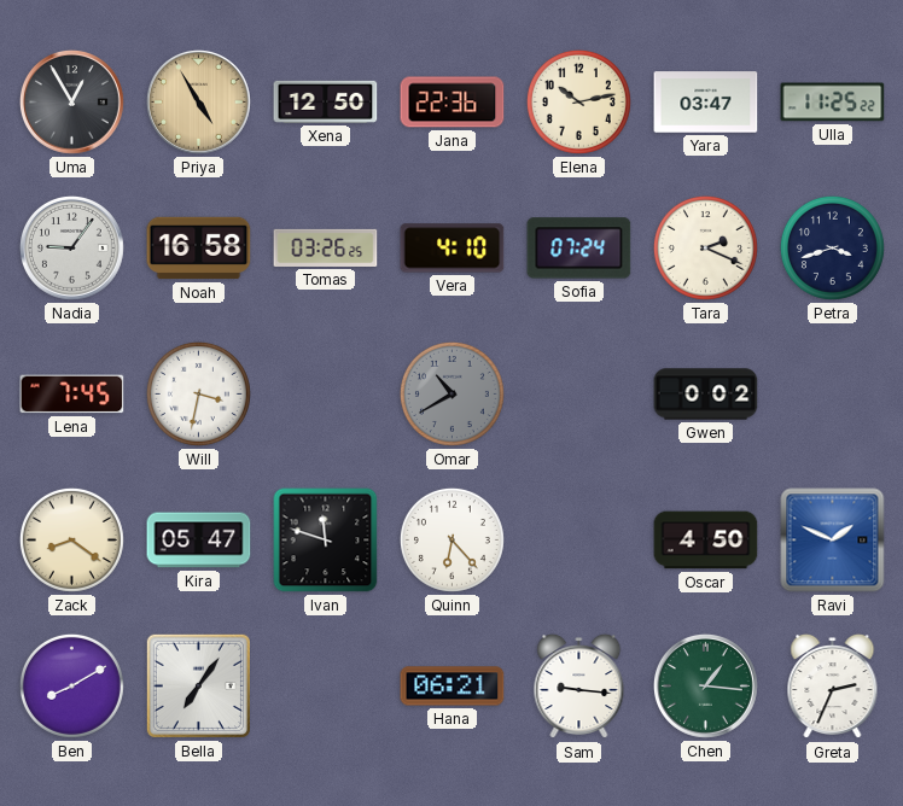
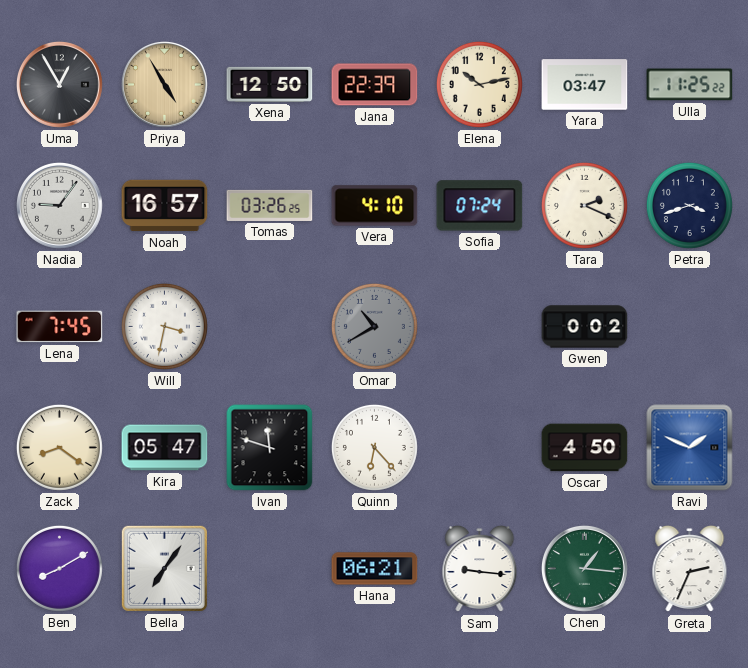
Jana: 22:36 -> 22:39 (375, 85)
Noah: 16:58 -> 16:57 (165, 206)
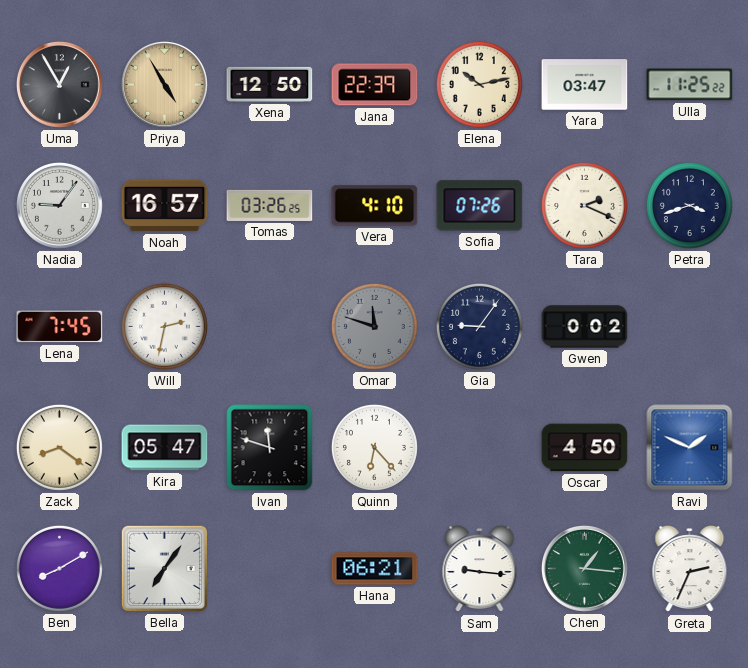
Sofia: 07:24 -> 07:26 (480, 206)
Will: 3:32 -> 2:32 (164, 326)
Omar: 10:40 -> 11:48 (374, 326)
Gia: none -> 9:06 (479, 326)
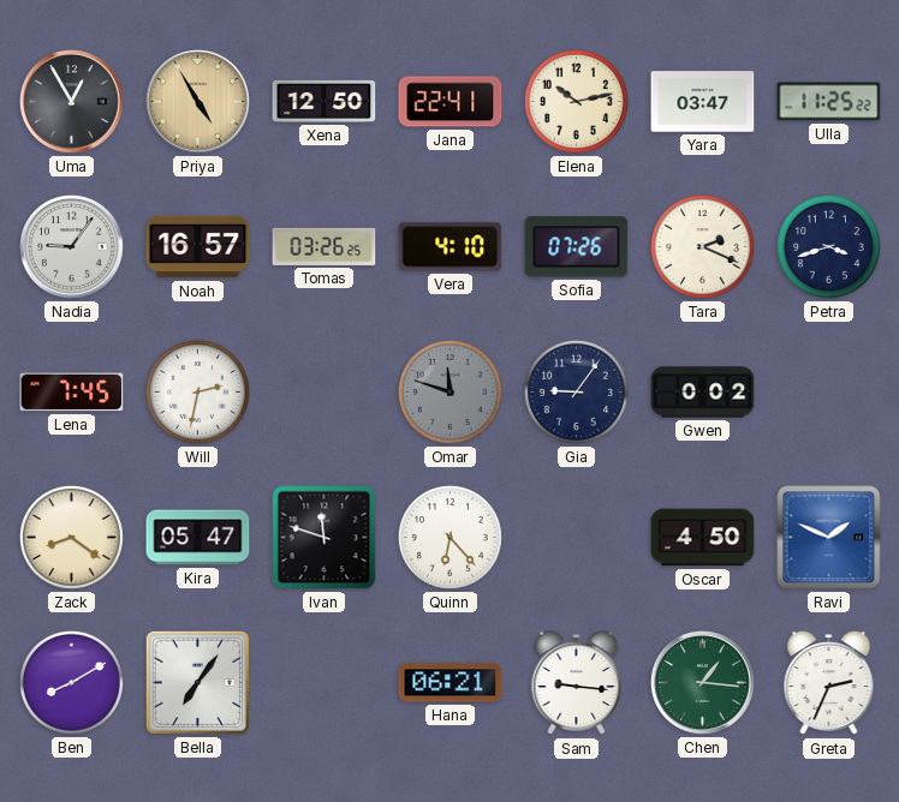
Jana: 22:39 -> 22:41 (451, 102)
